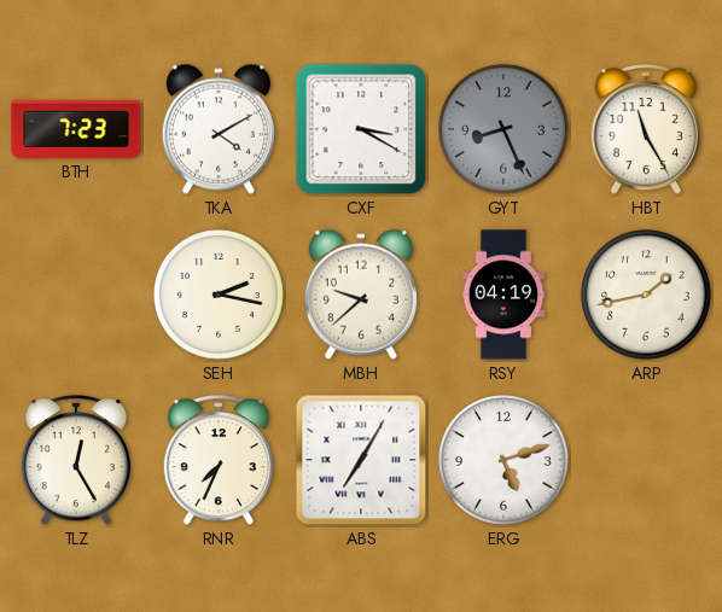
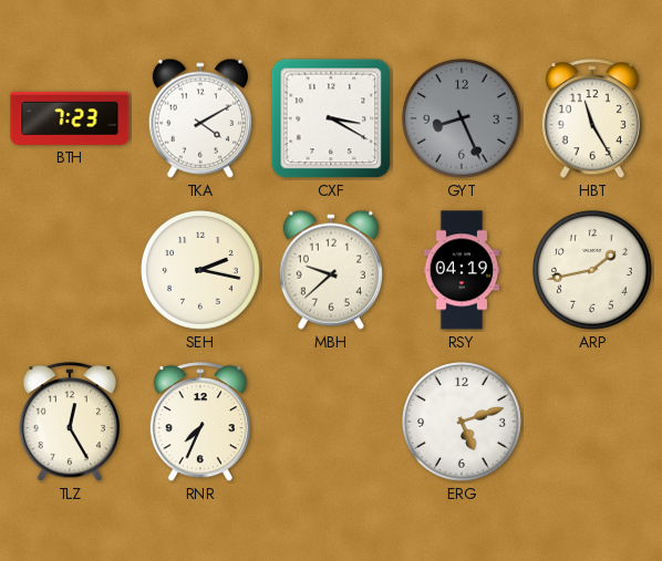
ABS: 7:05 -> none (361, 460)
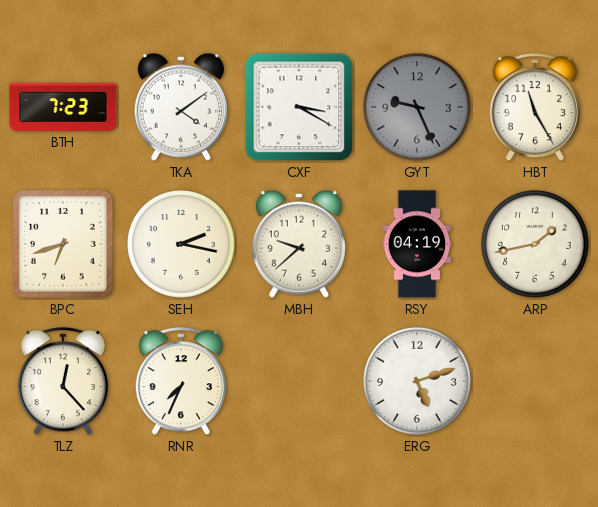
TKA: 4:10 -> 4:09 (181, 107)
GYT: 8:26 -> 9:26 (417, 107)
BPC: none -> 6:42 (63, 244)
TLZ: 12:25 -> 12:23 (62, 382)
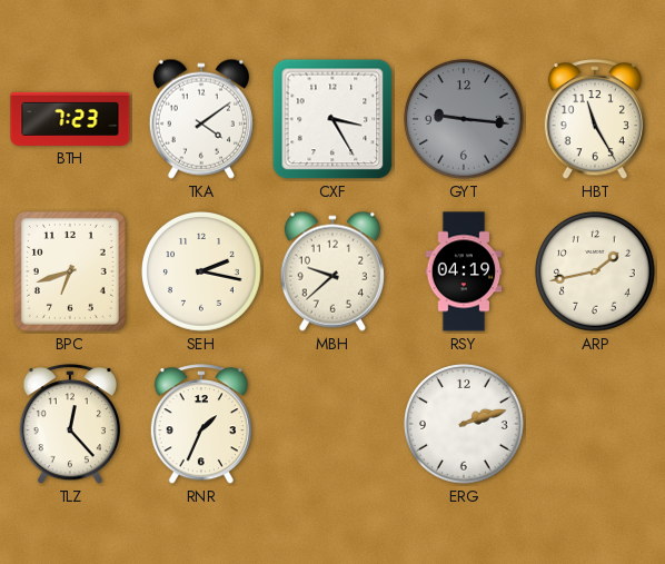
CXF: 3:20 -> 3:25 (332, 119)
GYT: 9:26 -> 9:16 (464, 119)
RNR: 7:34 -> 1:34 (200, 425)
ERG: 5:12 -> 2:12 (464, 424)
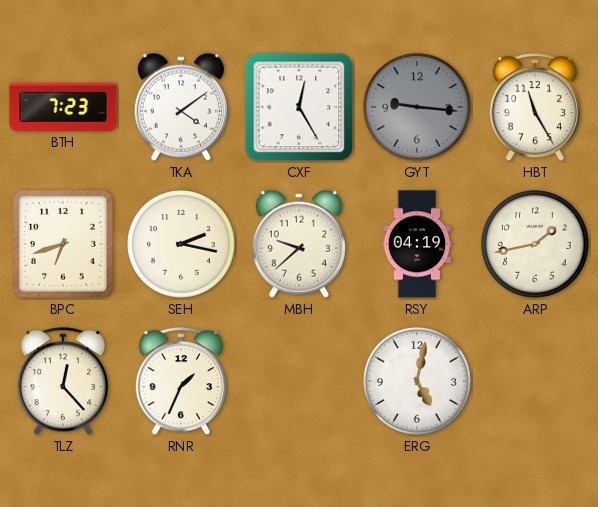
CXF: 3:25 -> 12:25 (299, 107)
ERG: 2:12 -> 5:02 (417, 381)
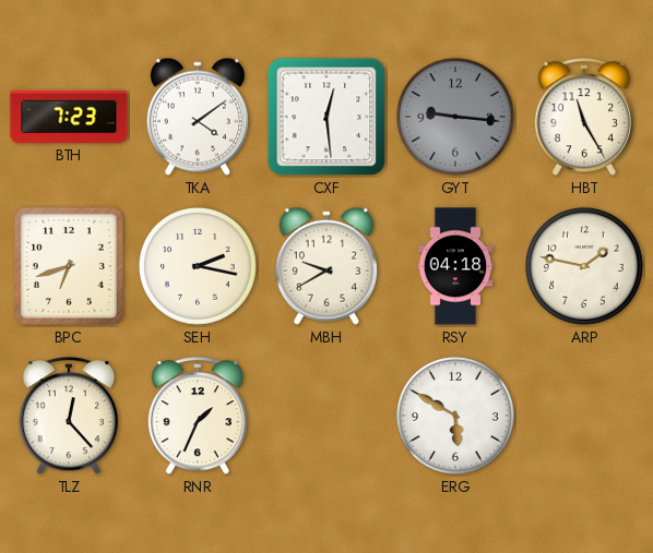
CXF: 12:25 -> 12:29 (326, 117)
MBH: 9:38 -> 9:40 (326, 266)
RSY: 04:19 -> 04:18 (455, 266)
ARP: 1:43 -> 1:47 (584, 266)
ERG: 5:02 -> 5:50 (455, 416)
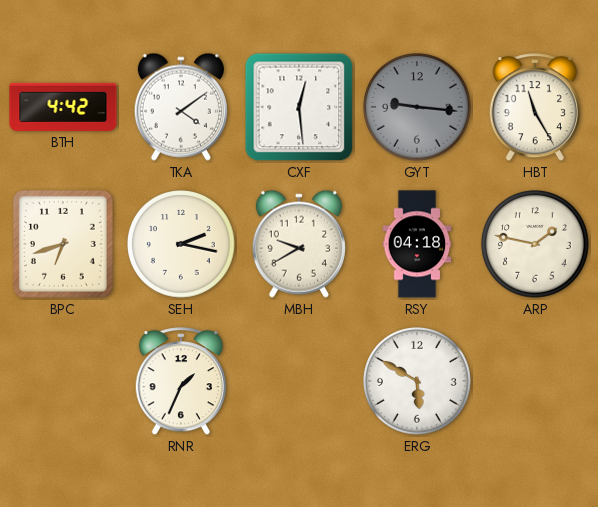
BTH: 7:23 -> 4:42 (63, 107)
TLZ: 12:23 -> none (68, 417)
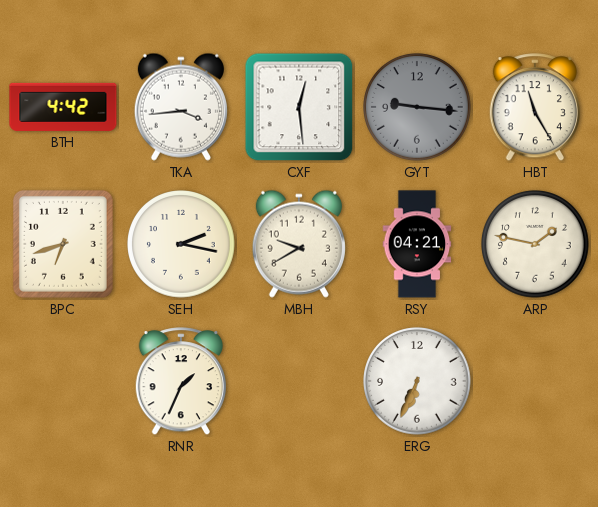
TKA: 4:09 -> 3:44 (181, 107)
RSY: 04:18 -> 04:21 (417, 244)
ERG: 5:50 -> 6:34 (417, 381)
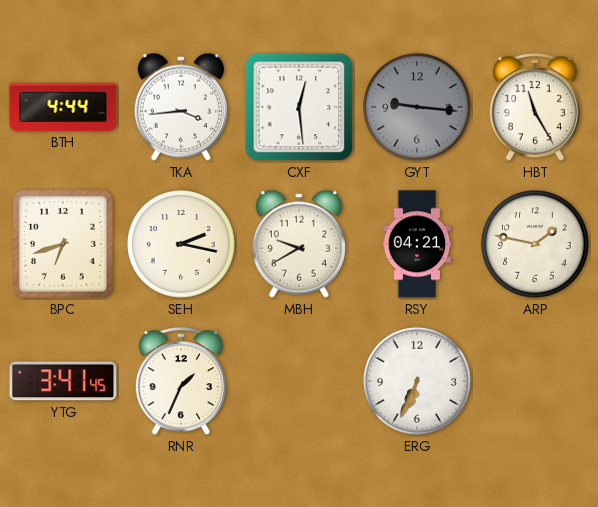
BTH: 4:42 -> 4:44 (63, 107)
YTG: none -> 3:41 (63, 381)
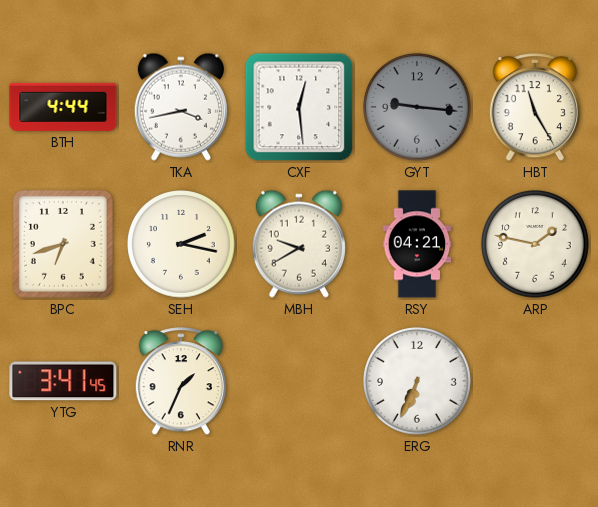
TKA: 3:44 -> 3:43 (181, 107)
